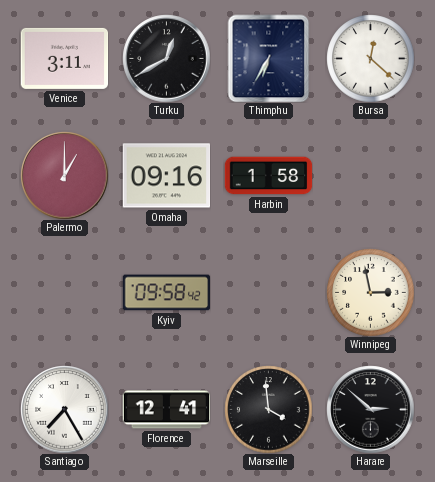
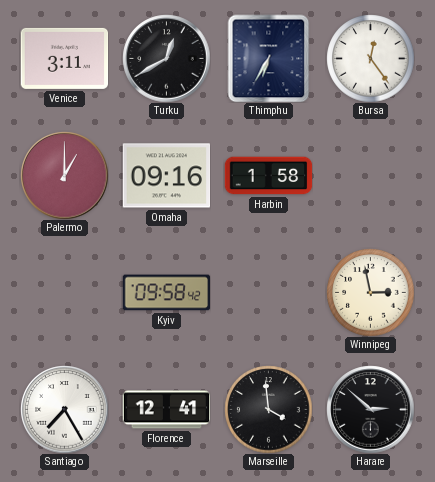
Bursa: 12:22 -> 12:24 (370, 58)
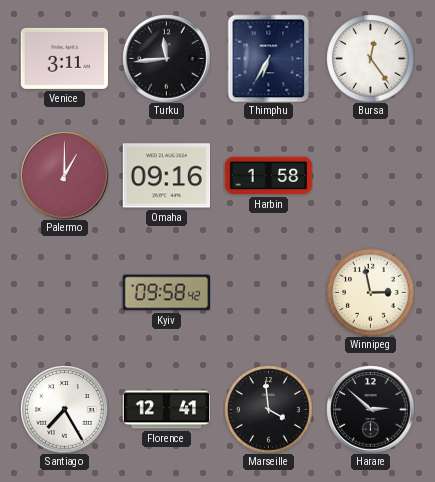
Turku: 12:40 -> 11:44 (166, 58)
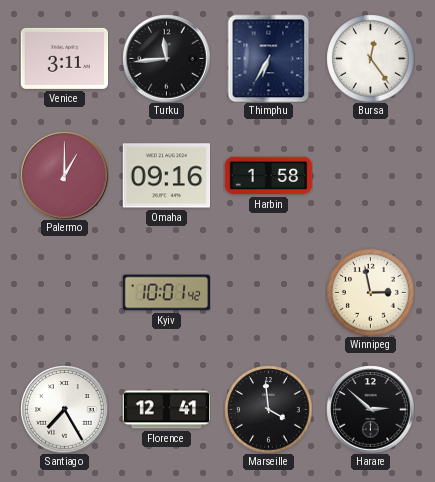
Kyiv: 09:58 -> 10:01 (166, 293)
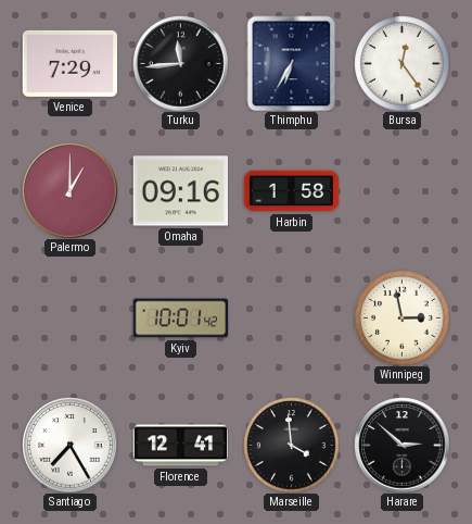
Venice: 3:11 -> 7:29 (69, 63)
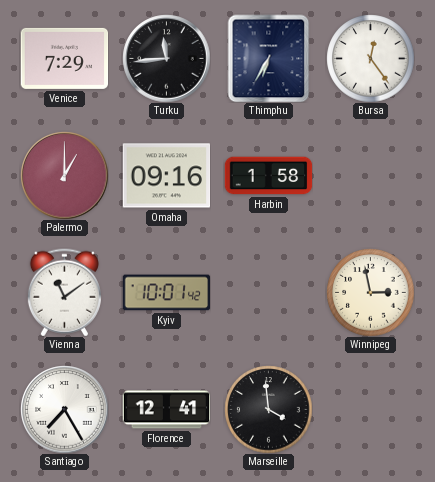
Vienna: none -> 11:09 (64, 292)
Harare: 2:52 -> none (401, 445)
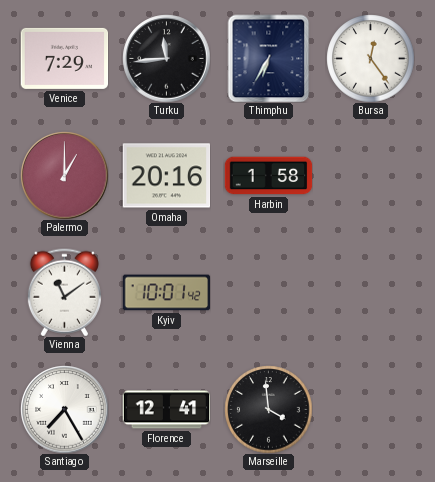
Omaha: 09:16 -> 20:16 (166, 176)
Winnipeg: 2:58 -> none (370, 292)
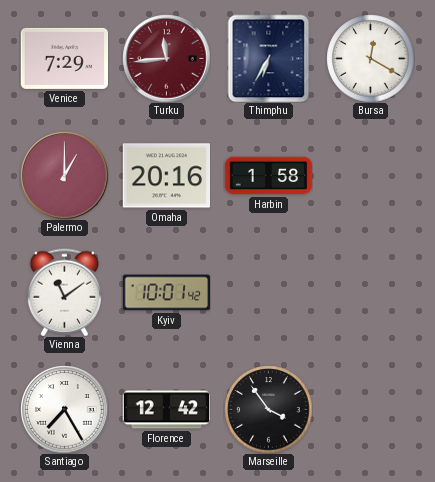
Turku dial: black -> burgundy (166, 58)
Bursa: 12:24 -> 12:20 (370, 58)
Florence: 12:41 -> 12:42 (166, 410)
Marseille: 3:59 -> 3:54 (268, 409)
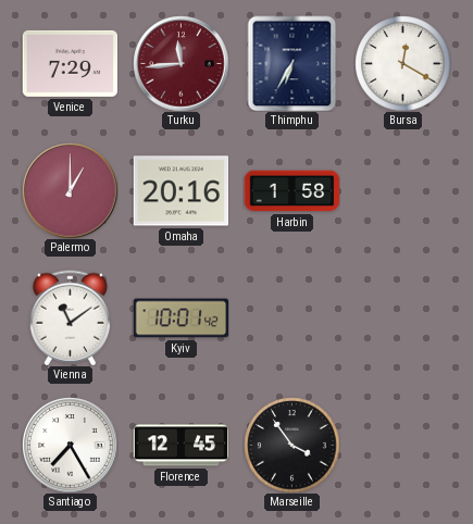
Florence: 12:42 -> 12:45 (181, 446)
